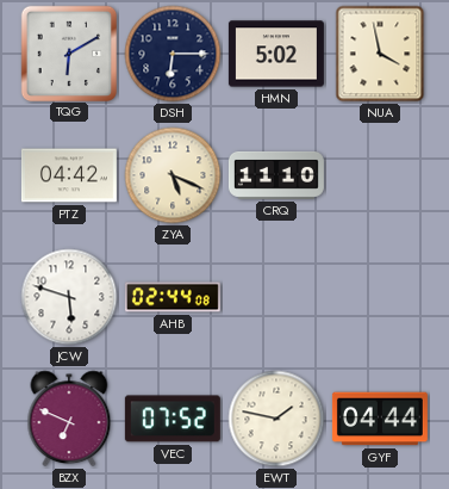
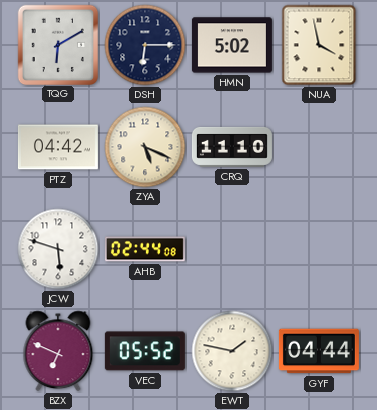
VEC: 07:52 -> 05:52 (145, 351)
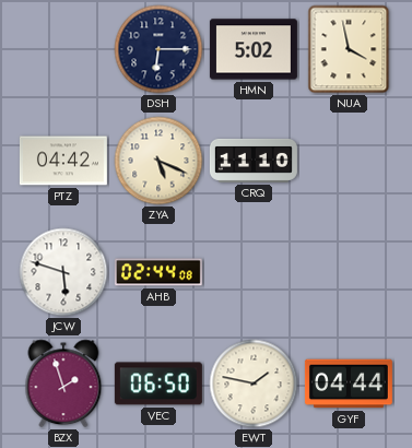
TQG: 6:10 -> none (57, 44)
BZX: 6:49 -> 1:57 (63, 384)
VEC: 05:52 -> 06:50 (158, 384)
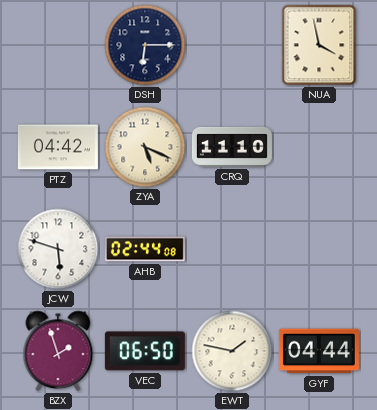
HMN: 5:02 -> none (254, 49)
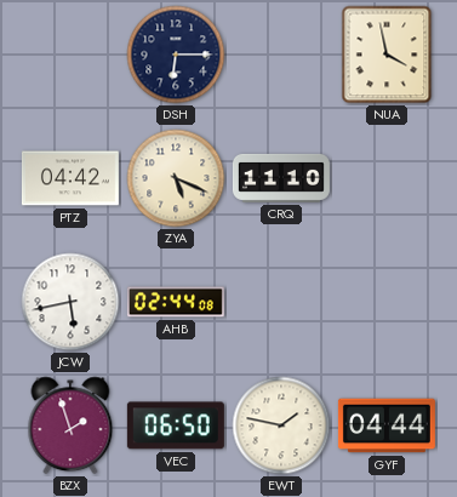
JCW: 5:48 -> 5:43 (70, 302)
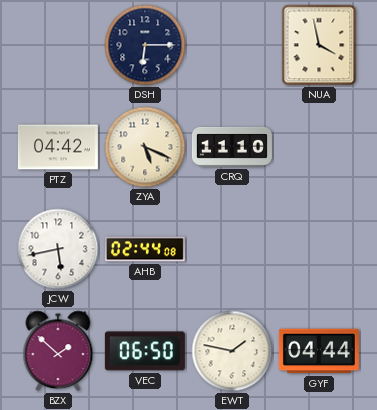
BZX: 1:57 -> 1:52 (58, 351)
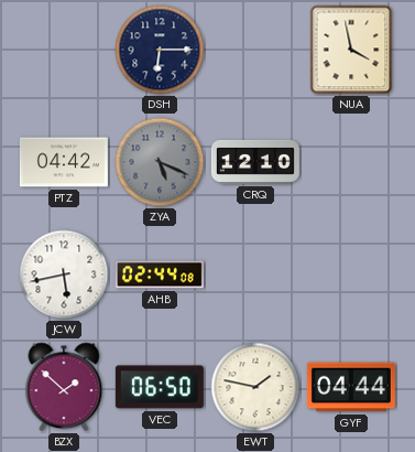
ZYA dial: cream -> grey (160, 162)
CRQ: 11:10 -> 12:10 (255, 162)
